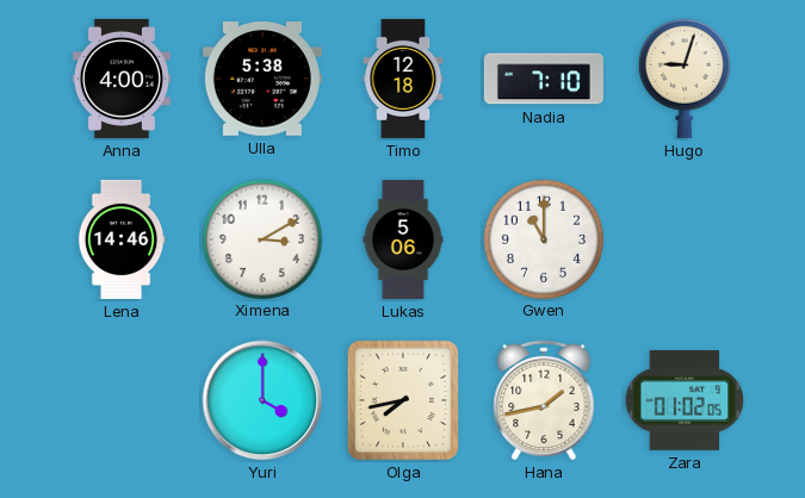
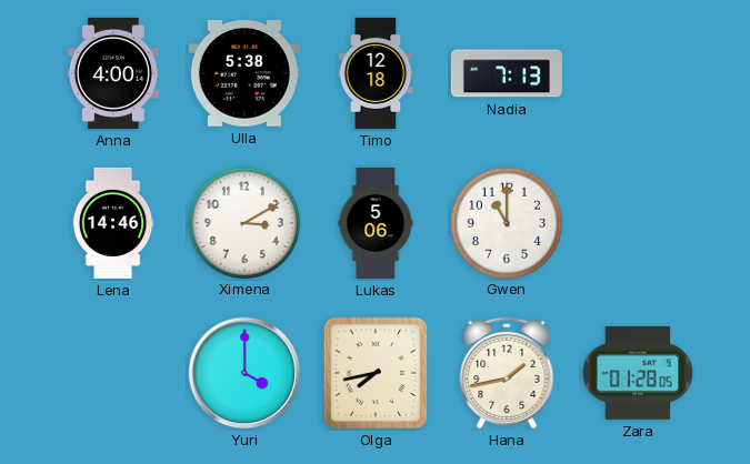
Nadia: 7:10 -> 7:13 (507, 73)
Hugo: 9:03 -> none (685, 79)
Zara: 01:02 -> 01:28 (638, 373)
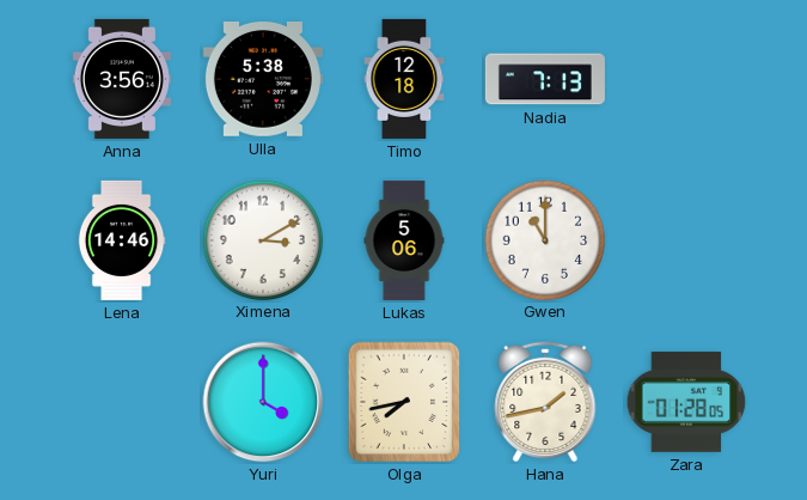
Anna: 4:00 -> 3:56 (122, 79)
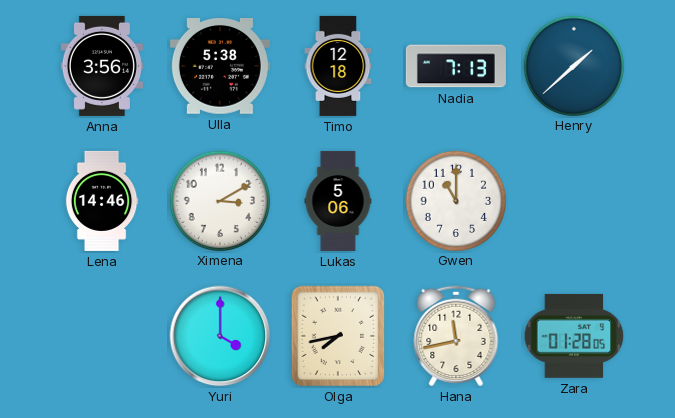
Henry: none -> 1:38 (573, 65)
Hana: 1:43 -> 11:43 (456, 336)
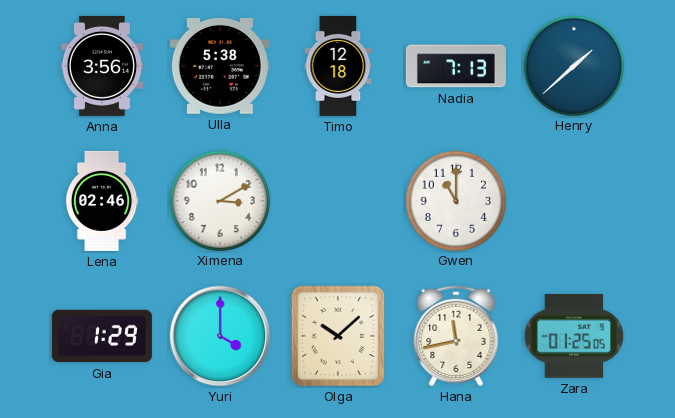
Lena: 14:46 -> 02:46 (102, 201)
Lukas: 5:06 -> none (338, 201)
Gia: none -> 1:29 (102, 336)
Olga: 7:43 -> 10:08 (338, 336)
Zara: 01:28 -> 01:25 (574, 336)
